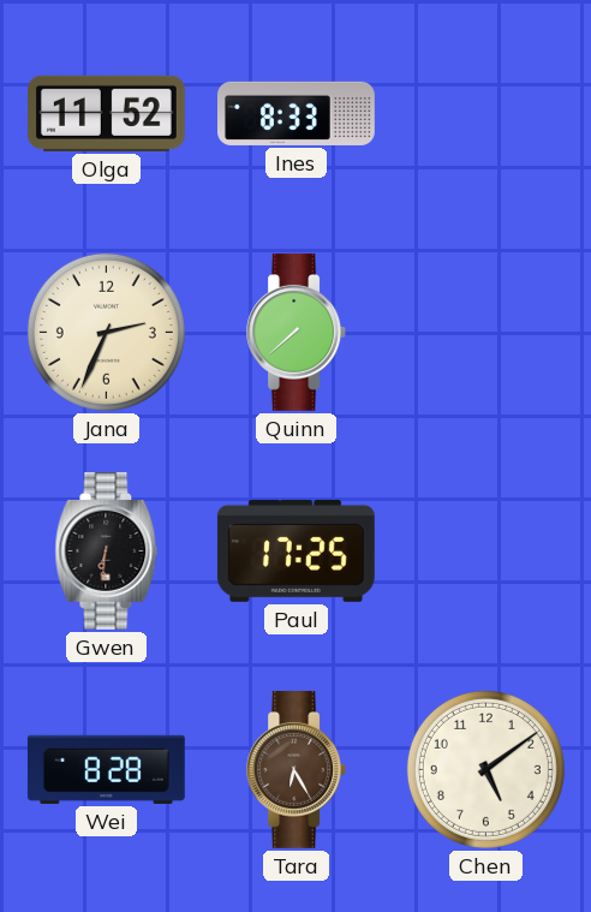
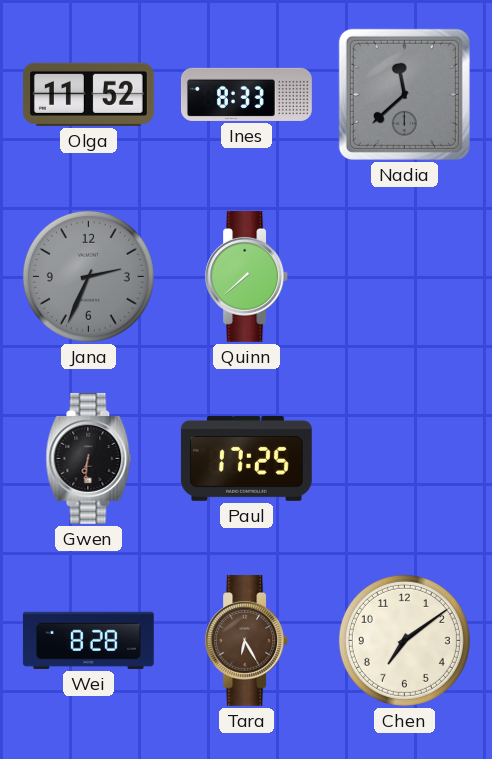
Nadia: none -> 11:38 (404, 94)
Jana dial: cream -> grey (88, 276)
Chen: 5:09 -> 7:09 (404, 640)
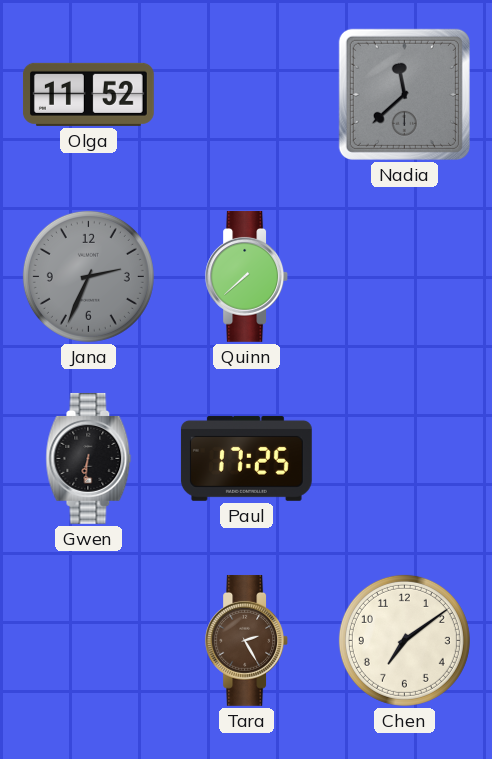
Ines: 8:33 -> none (247, 94)
Wei: 8:28 -> none (88, 640)
Tara: 6:25 -> 2:25 (247, 640)
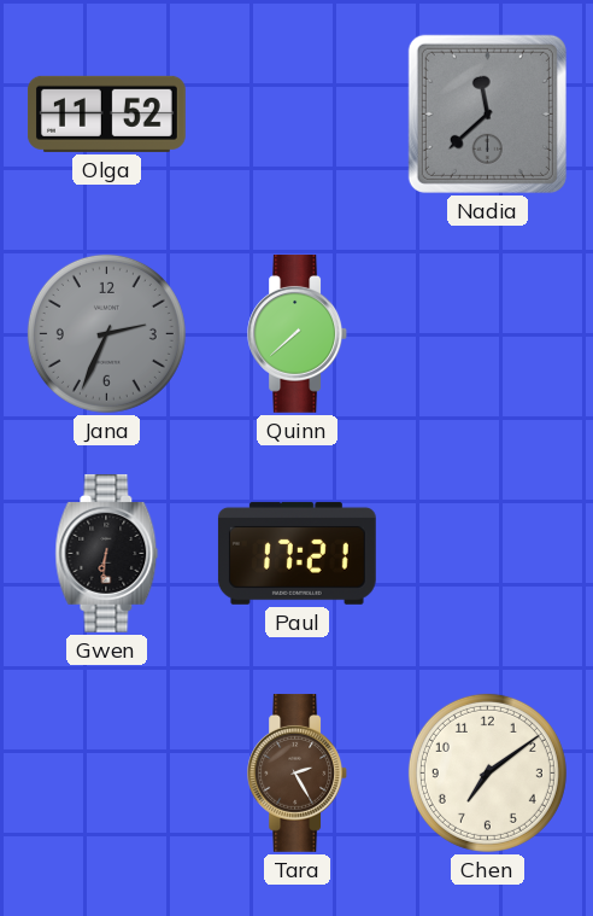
Paul: 17:25 -> 17:21 (296, 553)
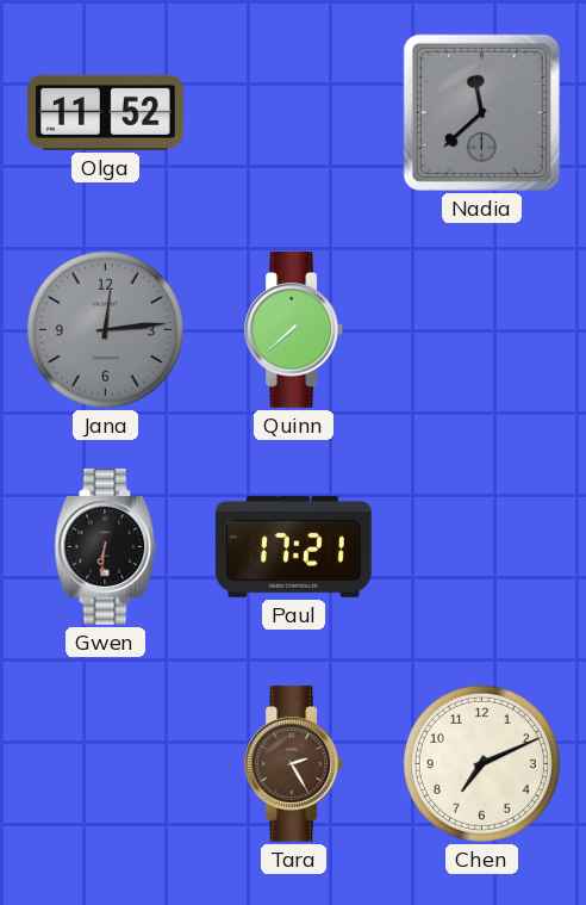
Jana: 2:34 -> 12:14 (105, 329)
Chen: 7:09 -> 7:11 (481, 763)
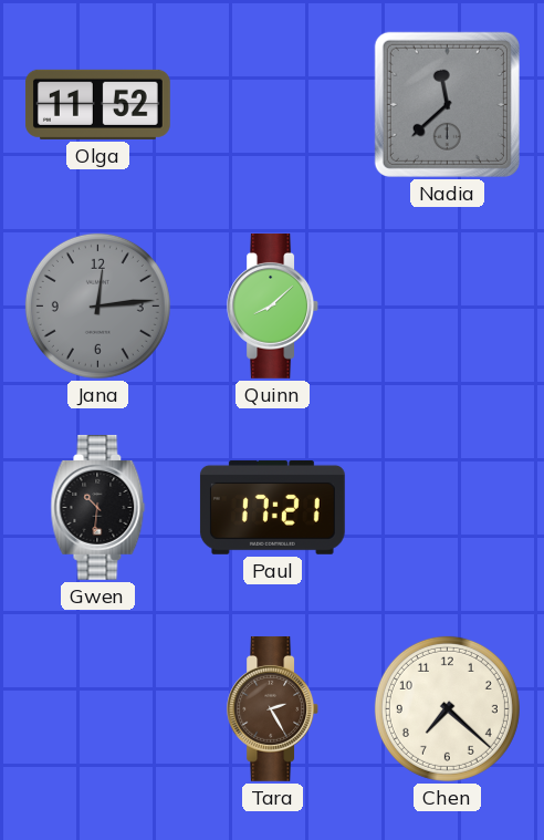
Quinn: 7:38 -> 8:08 (273, 305)
Gwen: 6:31 -> 10:31 (98, 507)
Chen: 7:11 -> 7:22 (447, 708)
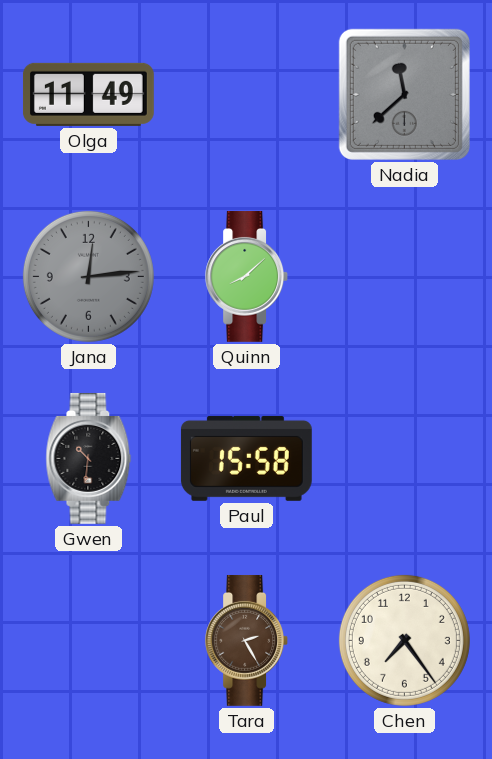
Olga: 11:52 -> 11:49 (88, 94)
Paul: 17:21 -> 15:58 (246, 458)
Chen: 7:22 -> 7:24 (404, 640)
